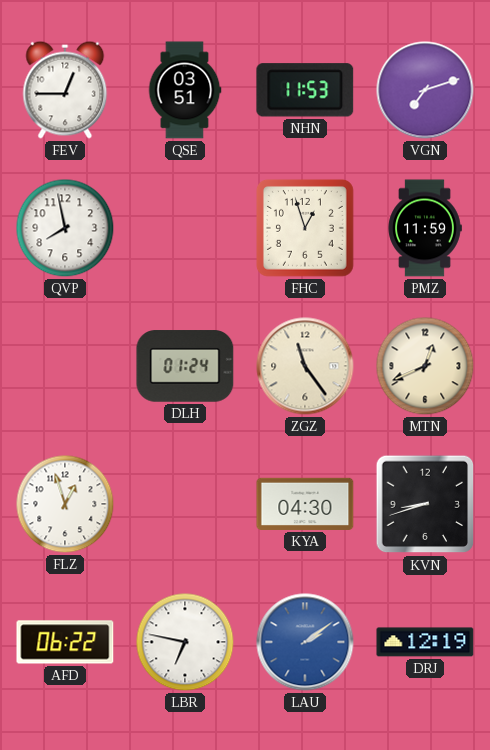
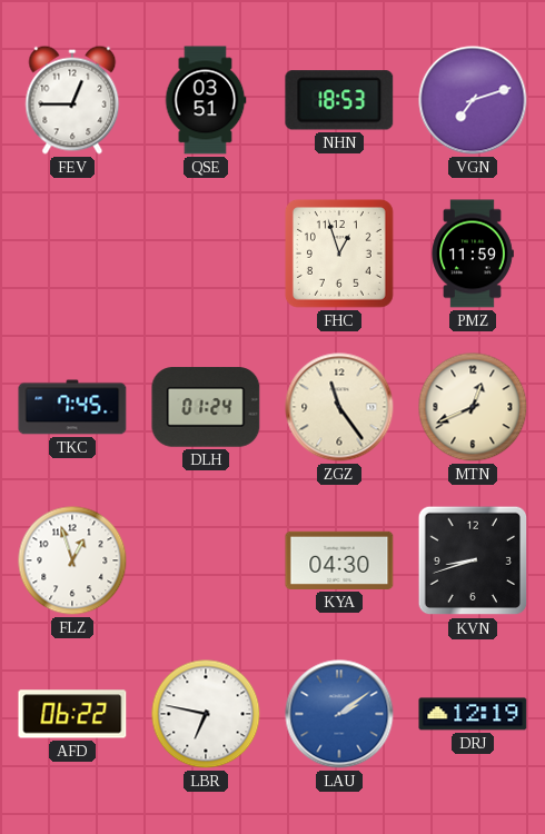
NHN: 11:53 -> 18:53 (339, 100)
QVP: 7:58 -> none (65, 228)
TKC: none -> 7:45 (72, 407)
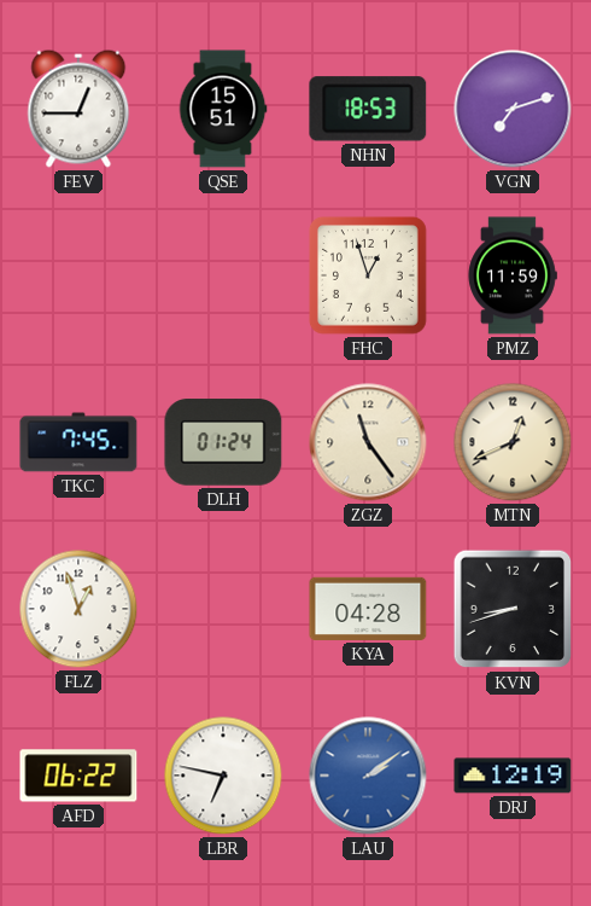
QSE: 03:51 -> 15:51 (223, 109)
KYA: 04:30 -> 04:28 (368, 609)
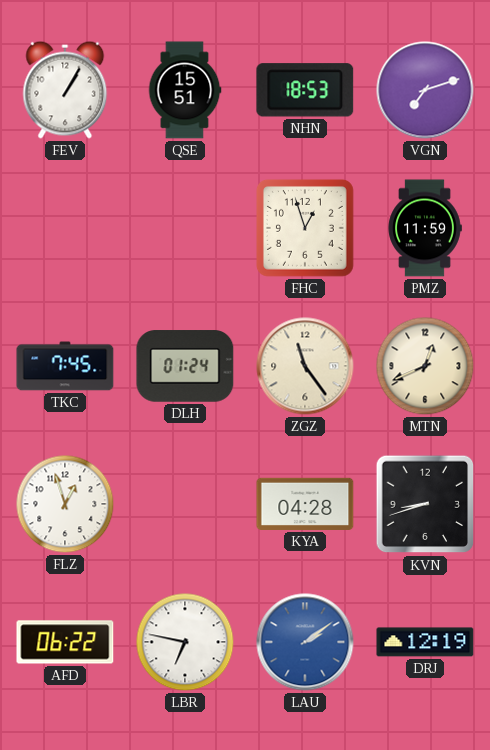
FEV: 12:45 -> 1:05 (65, 90)
